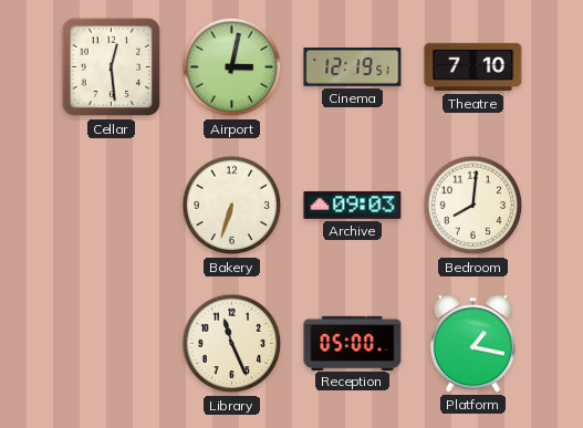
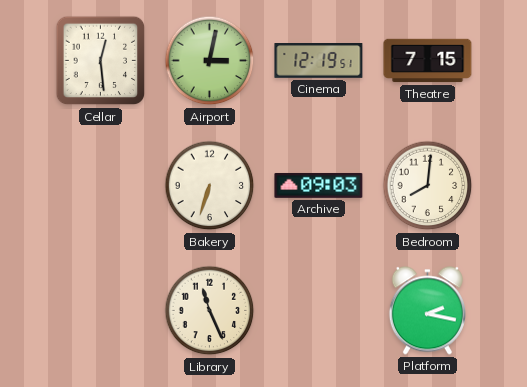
Theatre: 7:10 -> 7:15 (428, 61)
Reception: 05:00 -> none (353, 343)
Platform: 1:17 -> 2:17 (427, 311)
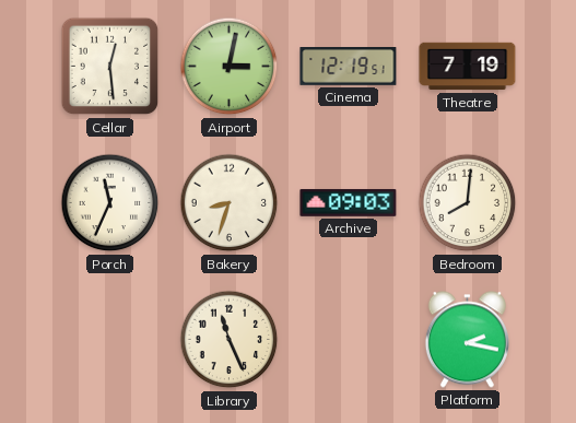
Theatre: 7:15 -> 7:19 (468, 67)
Porch: none -> 11:34 (110, 203)
Bakery: 6:33 -> 8:33 (230, 203)
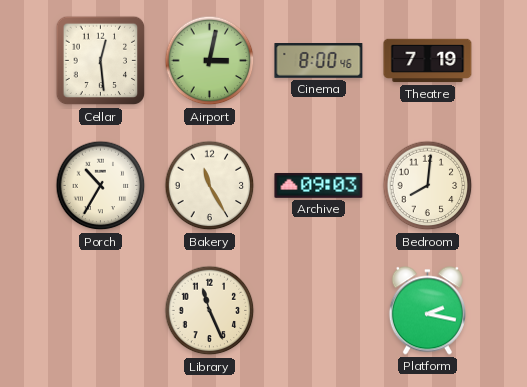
Cinema: 12:19 -> 8:00 (319, 61)
Porch: 11:34 -> 10:35 (101, 186)
Bakery: 8:33 -> 11:25 (210, 186)
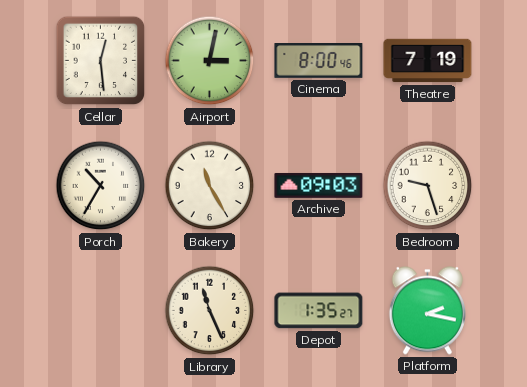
Bedroom: 8:01 -> 9:27 (428, 186)
Depot: none -> 1:35 (319, 311)
